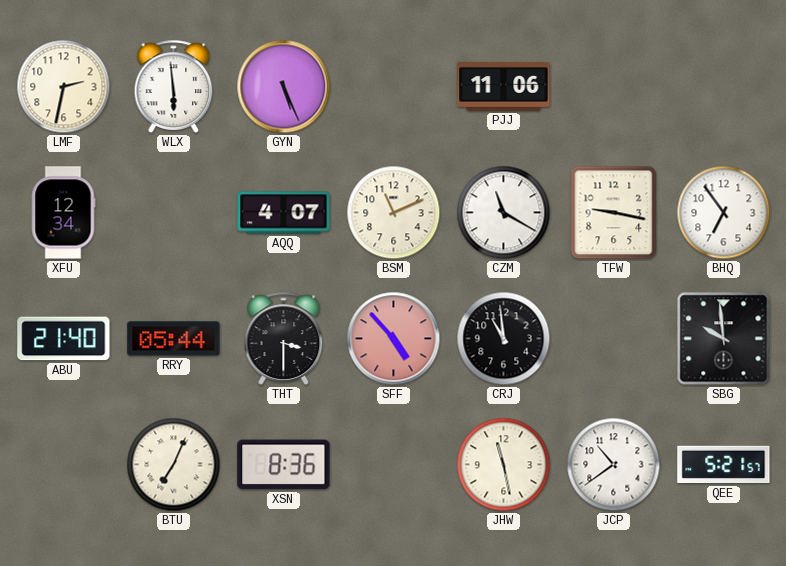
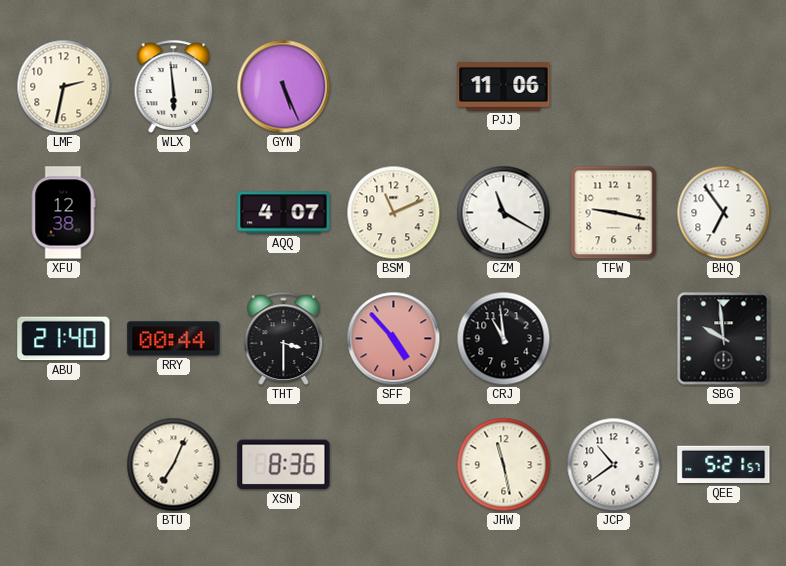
XFU: 12:34 -> 12:38 (63, 213)
RRY: 05:44 -> 00:44 (174, 339)
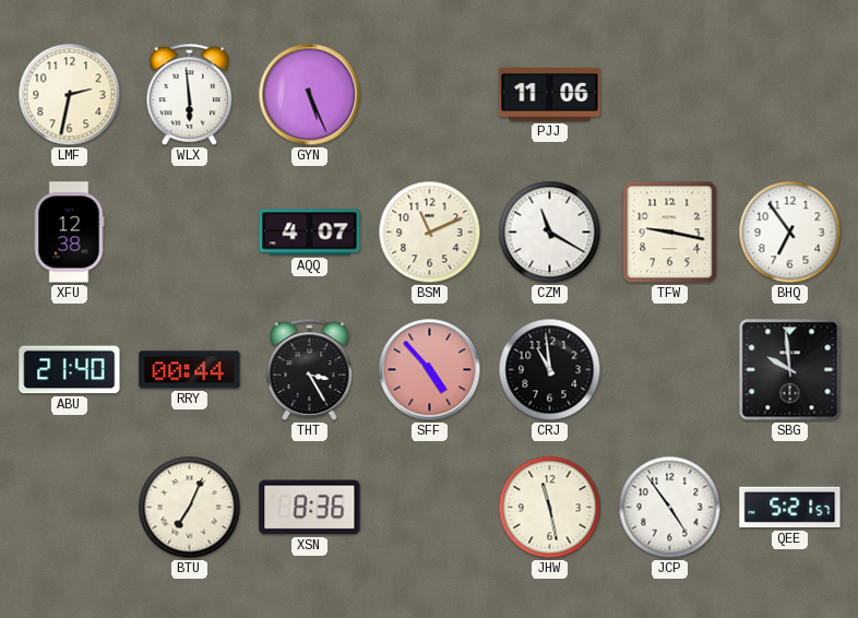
THT: 3:30 -> 3:25 (310, 369)
JCP: 10:39 -> 4:54 (670, 508)
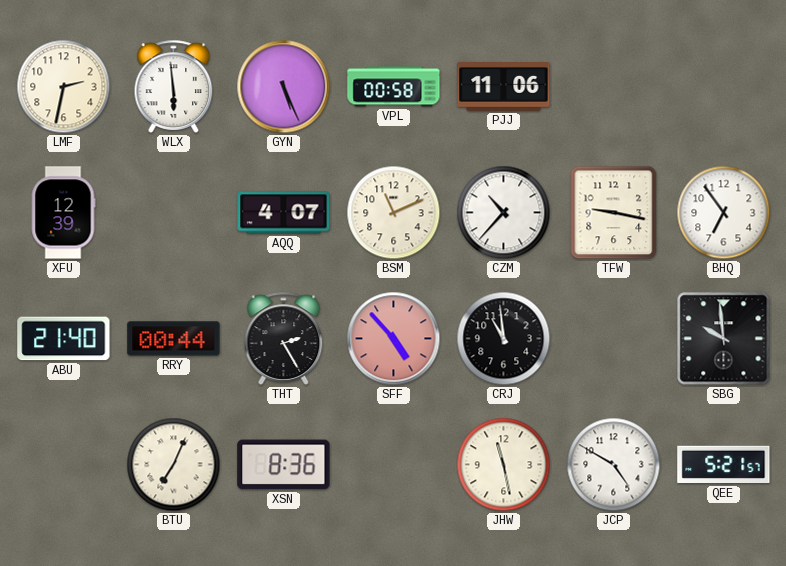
VPL: none -> 00:58 (394, 87)
XFU: 12:38 -> 12:39 (63, 213)
CZM: 11:20 -> 10:37 (504, 213)
THT: 3:25 -> 2:25 (284, 338)
JCP: 4:54 -> 4:50 (614, 465)
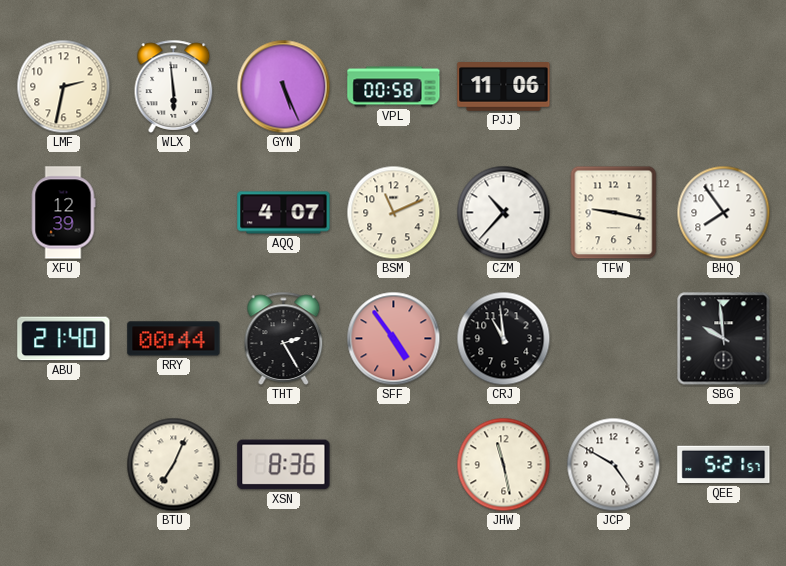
BHQ: 6:54 -> 7:54 (724, 213)
SFF: 4:53 -> 4:54 (394, 339)
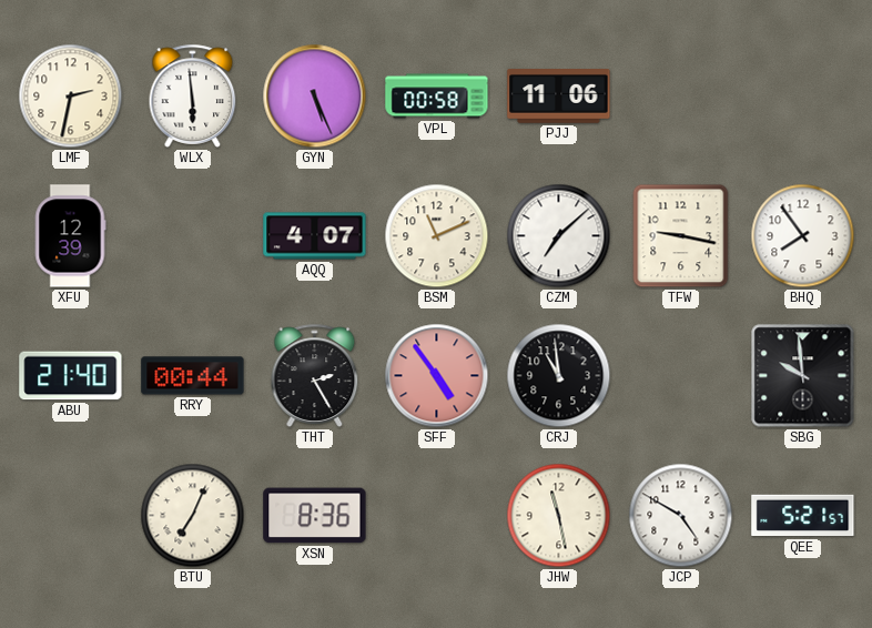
CZM: 10:37 -> 7:08 (559, 236)
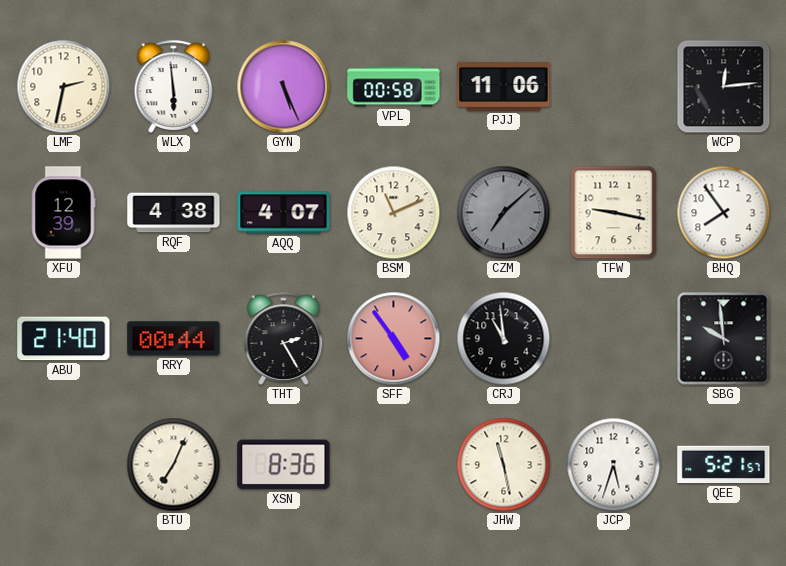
WCP: none -> 12:14 (724, 87)
RQF: none -> 4:38 (174, 213)
CZM dial: white -> grey (504, 213)
JCP: 4:50 -> 5:33 (614, 465)
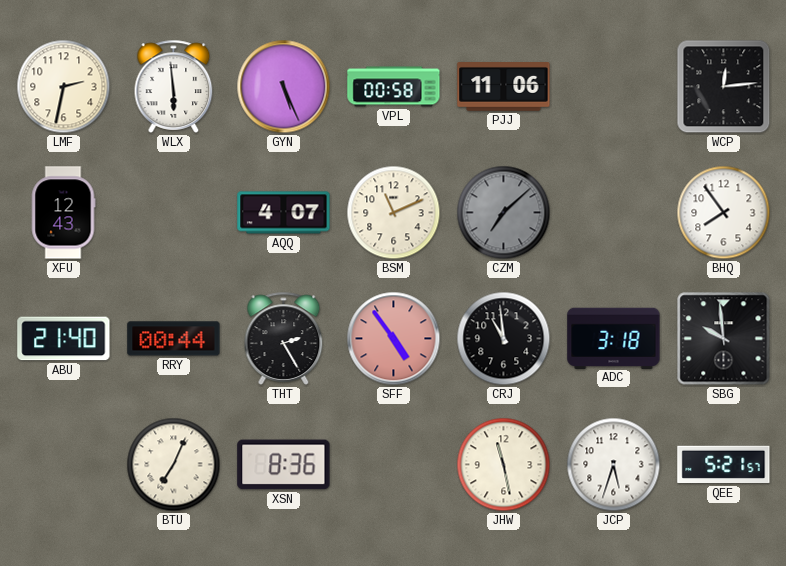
XFU: 12:39 -> 12:43 (63, 213)
RQF: 4:38 -> none (174, 213)
TFW: 9:17 -> none (614, 213)
ADC: none -> 3:18 (614, 338)
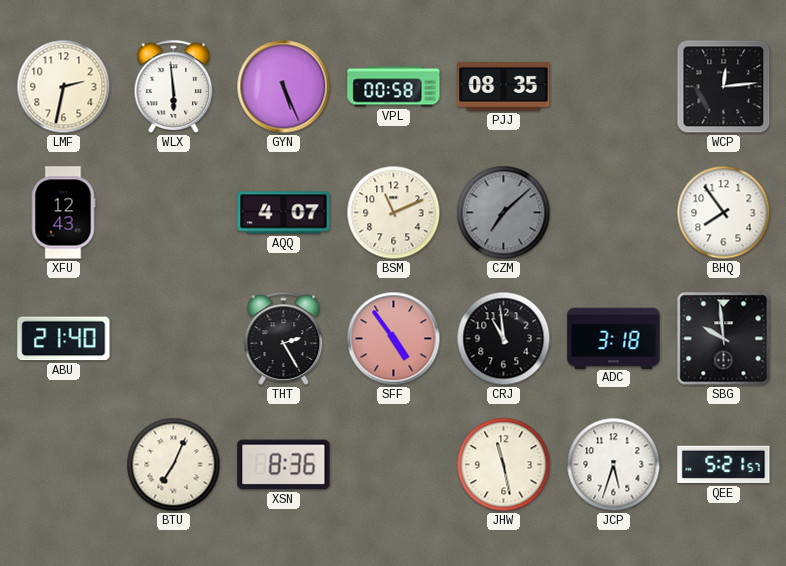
PJJ: 11:06 -> 08:35 (504, 87)
RRY: 00:44 -> none (174, 339)
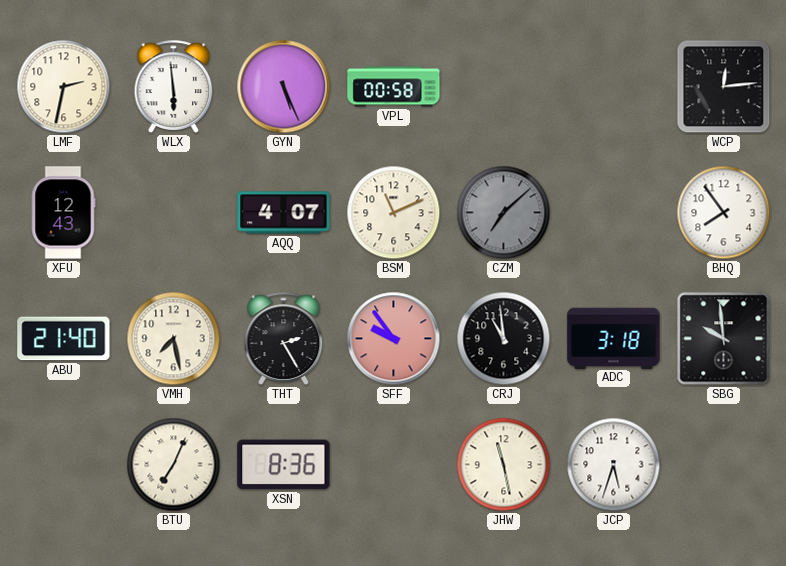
PJJ: 08:35 -> none (504, 87)
VMH: none -> 7:28 (174, 339)
SFF: 4:54 -> 9:54 (394, 339)
QEE: 5:21 -> none (724, 465)
